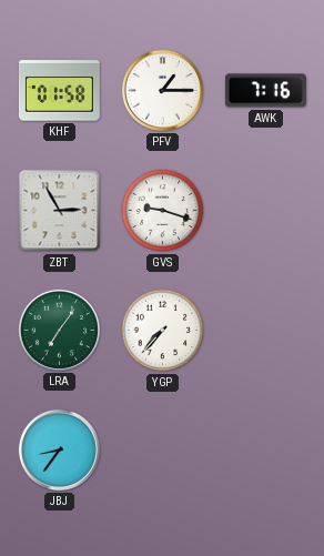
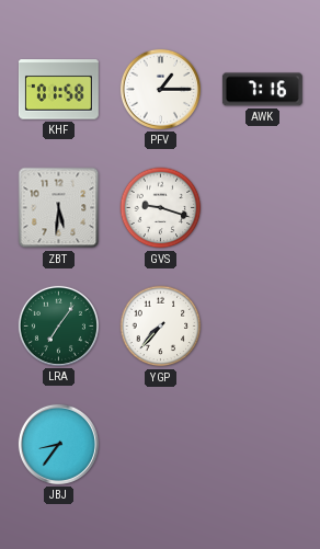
ZBT: 2:55 -> 5:31 (59, 208)
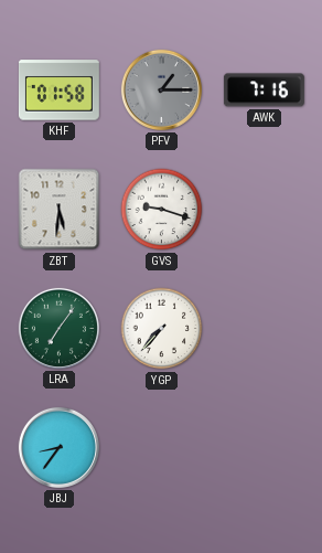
PFV dial: white -> grey (161, 89)
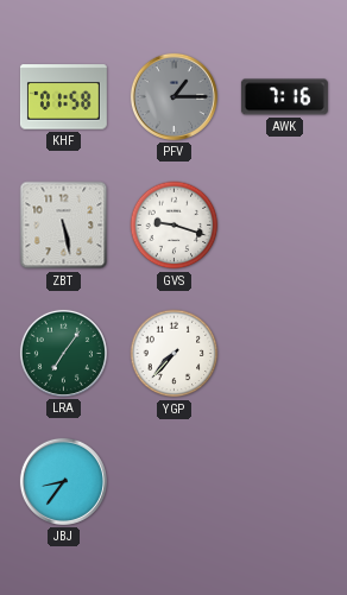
ZBT: 5:31 -> 5:28 (64, 226)
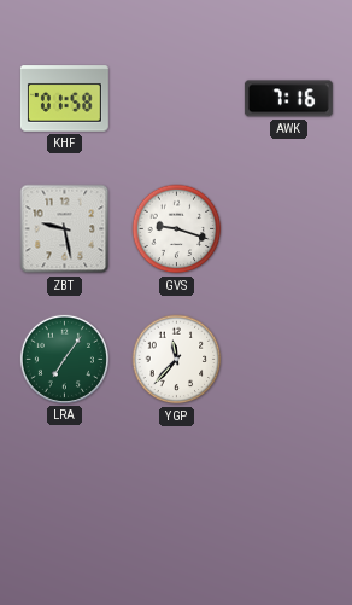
PFV: 1:15 -> none (173, 96)
ZBT: 5:28 -> 9:28 (65, 229)
YGP: 7:37 -> 11:37 (177, 360)
JBJ: 8:36 -> none (63, 481)
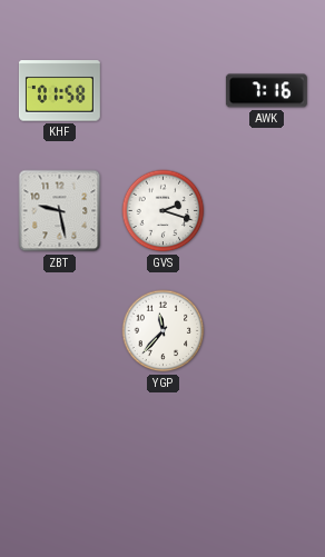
GVS: 9:18 -> 2:18 (164, 211)
LRA: 7:06 -> none (64, 359)
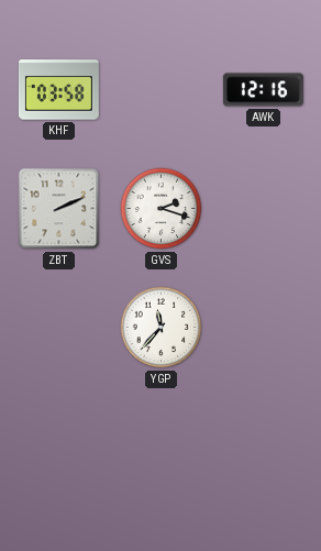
KHF: 01:58 -> 03:58 (58, 90)
AWK: 7:16 -> 12:16 (263, 90)
ZBT: 9:28 -> 2:11 (59, 209)
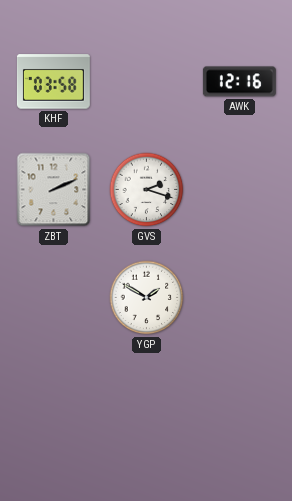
YGP: 11:37 -> 1:50 (147, 298)
